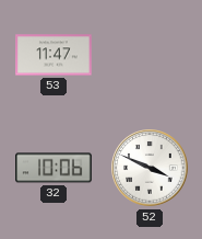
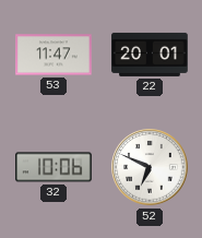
22: none -> 20:01 (150, 55)
52: 3:49 -> 6:49 (150, 167)
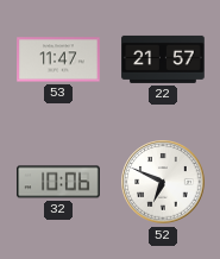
22: 20:01 -> 21:57 (163, 59)
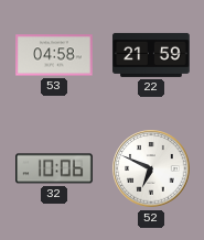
53: 11:47 -> 04:58 (54, 55)
22: 21:57 -> 21:59 (151, 55)
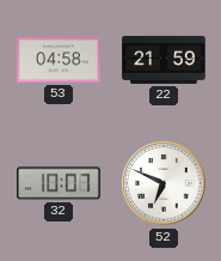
32: 10:06 -> 10:07 (59, 183)
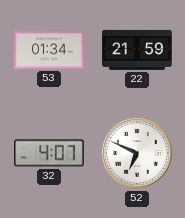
53: 04:58 -> 01:34 (49, 50)
32: 10:07 -> 4:07 (49, 153)
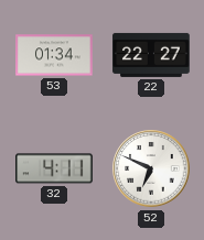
22: 21:59 -> 22:27 (151, 55)
32: 4:07 -> 4:11 (54, 168)
